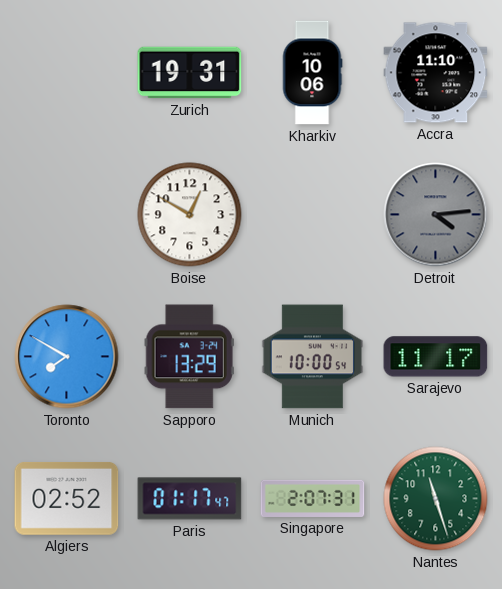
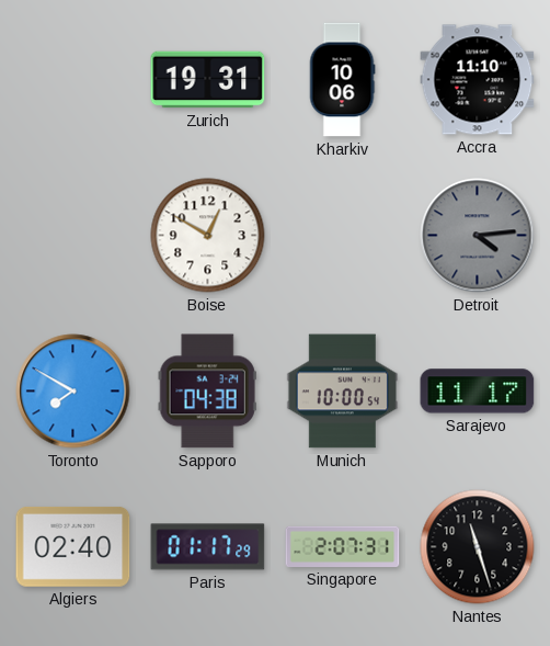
Sapporo: 13:29 -> 04:38 (207, 392)
Algiers: 02:52 -> 02:40 (73, 546)
Paris: 01:17:47 -> 01:17:29 (208, 547)
Nantes dial: green -> black (478, 547)
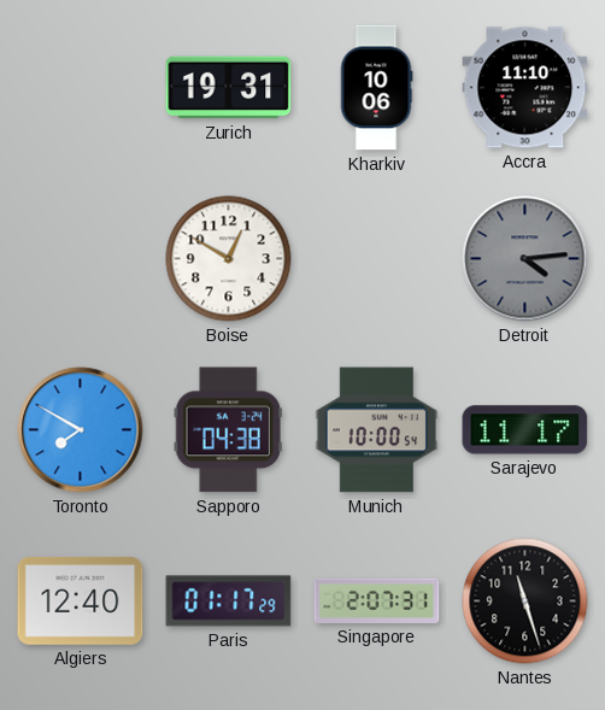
Algiers: 02:40 -> 12:40 (81, 600)
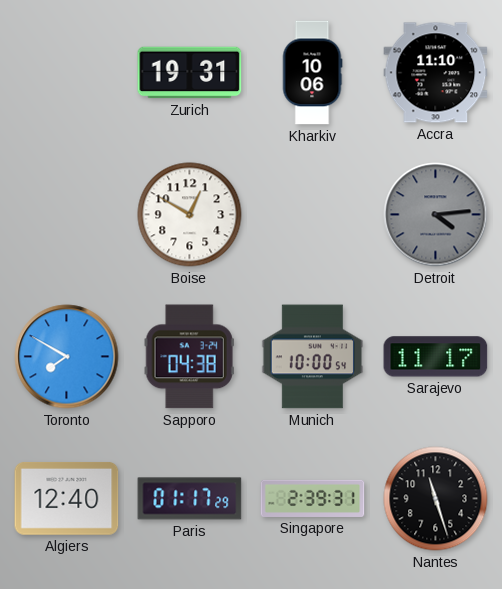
Singapore: 2:07 -> 2:39 (313, 498)
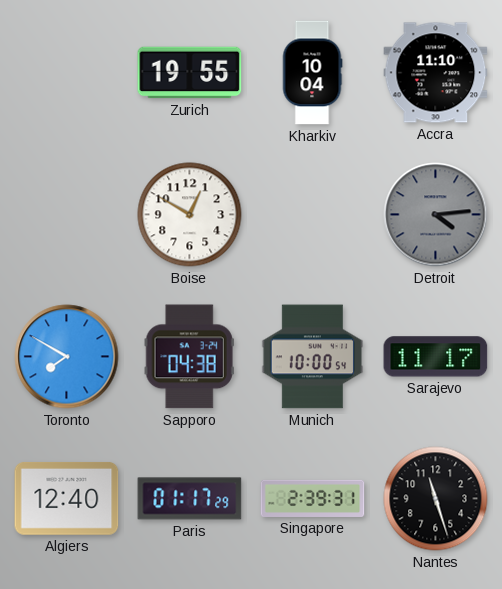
Zurich: 19:31 -> 19:55 (190, 73)
Kharkiv: 10:06 -> 10:04 (312, 73)
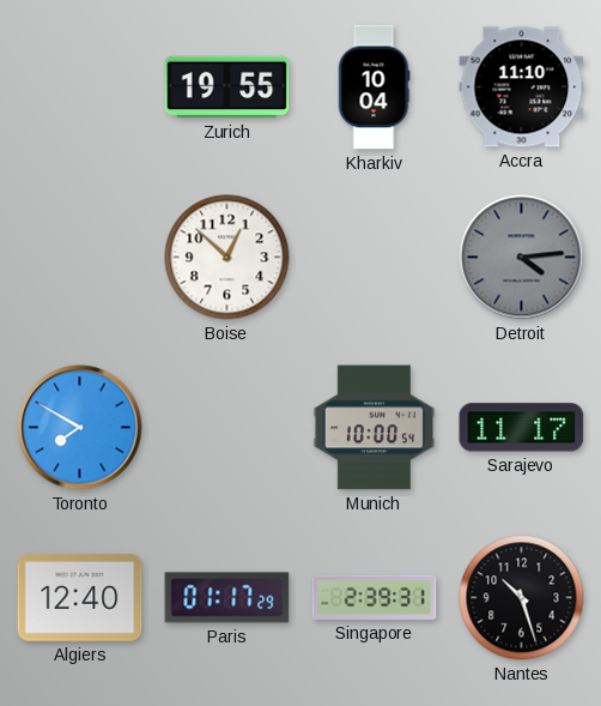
Boise: 12:50 -> 12:52 (227, 258)
Sapporo: 04:38 -> none (189, 357)
Nantes: 11:27 -> 10:27 (522, 598)
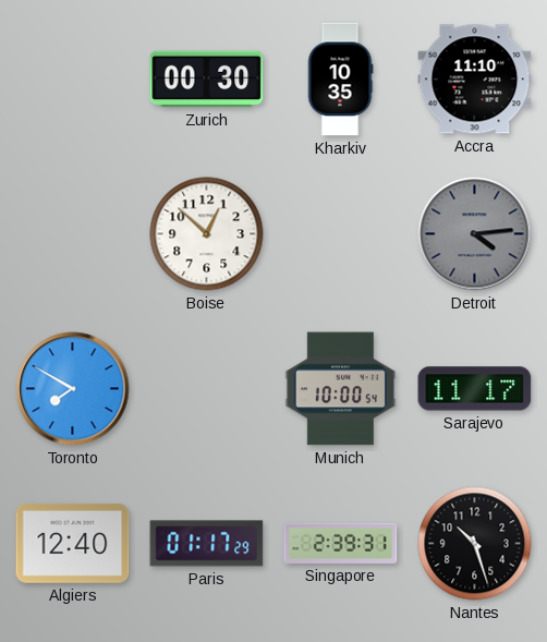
Zurich: 19:55 -> 00:30 (207, 80)
Kharkiv: 10:04 -> 10:35 (340, 80)
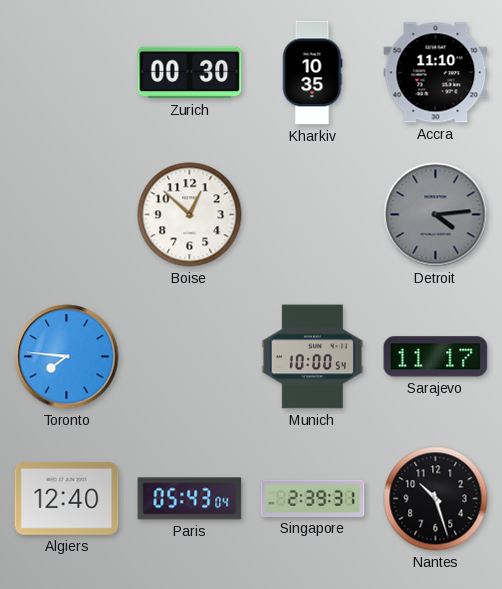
Toronto: 7:50 -> 7:46 (67, 357)
Paris: 01:17 -> 05:43 (190, 499)
